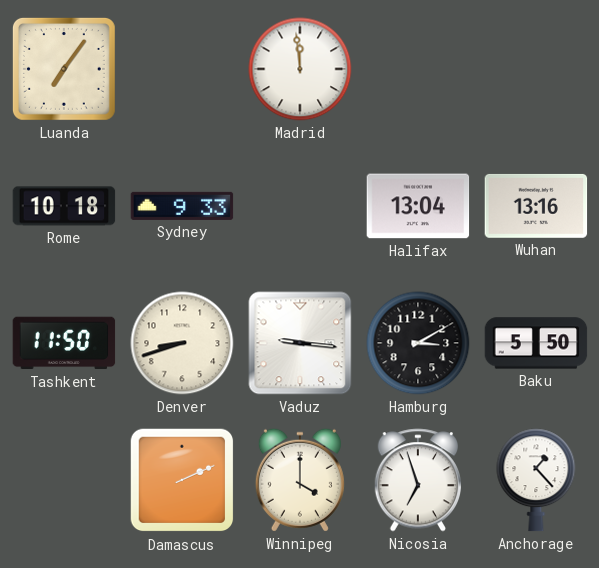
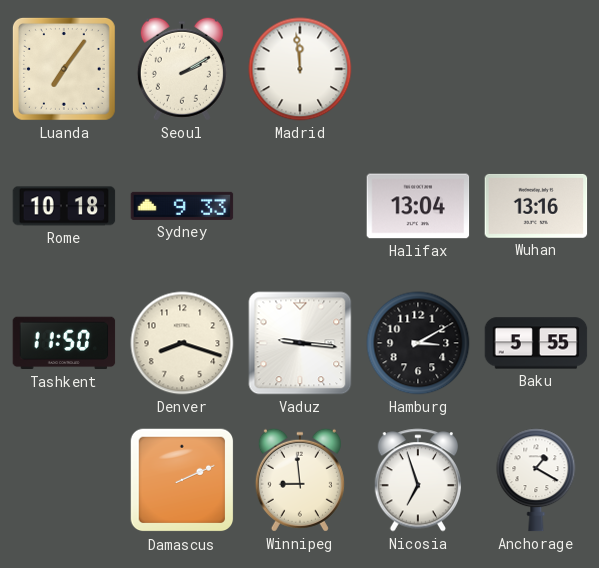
Seoul: none -> 2:10 (182, 69)
Denver: 8:42 -> 8:18 (182, 343)
Baku: 5:50 -> 5:55 (536, 343)
Winnipeg: 4:00 -> 8:59 (300, 480)
Anchorage: 1:23 -> 1:20 (536, 480)
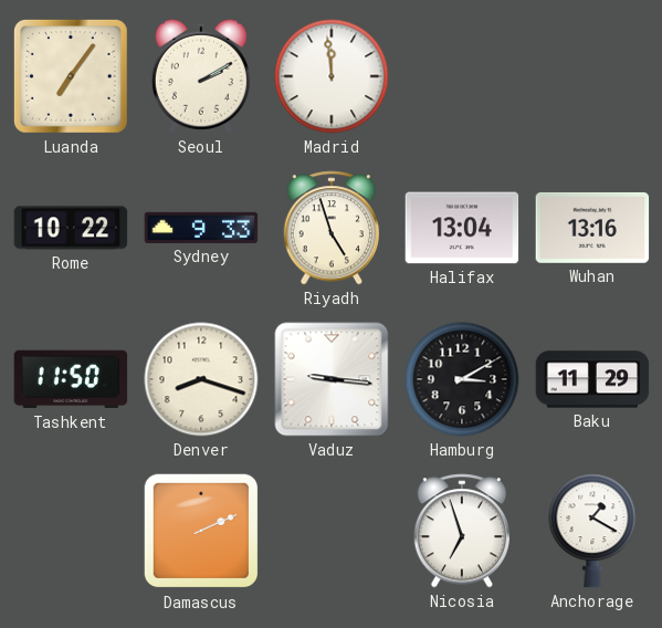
Rome: 10:18 -> 10:22 (71, 228)
Riyadh: none -> 4:57 (330, 228)
Baku: 5:55 -> 11:29 (592, 379)
Winnipeg: 8:59 -> none (300, 480)
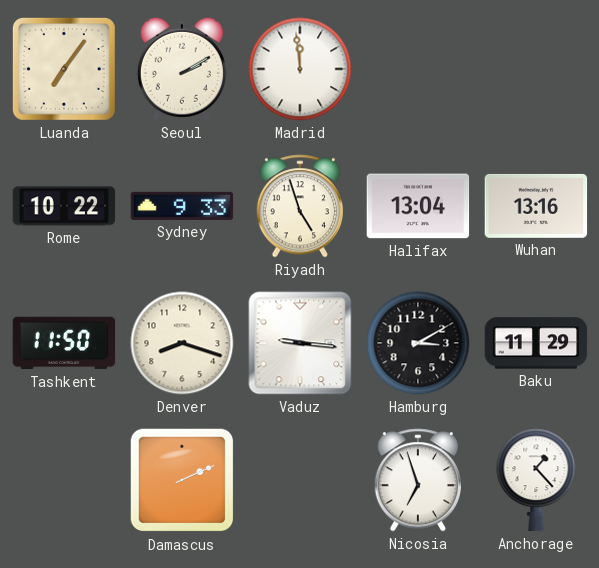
Anchorage: 1:20 -> 1:23 (536, 480)
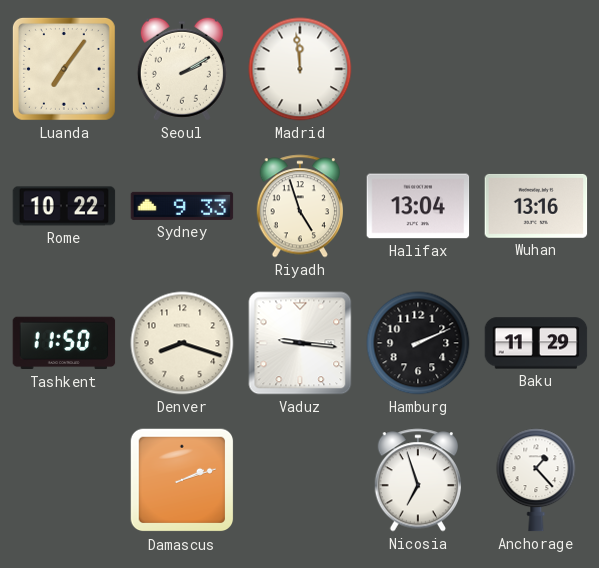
Hamburg: 3:10 -> 2:11 (418, 343)
Damascus: 2:11 -> 2:12 (182, 480)
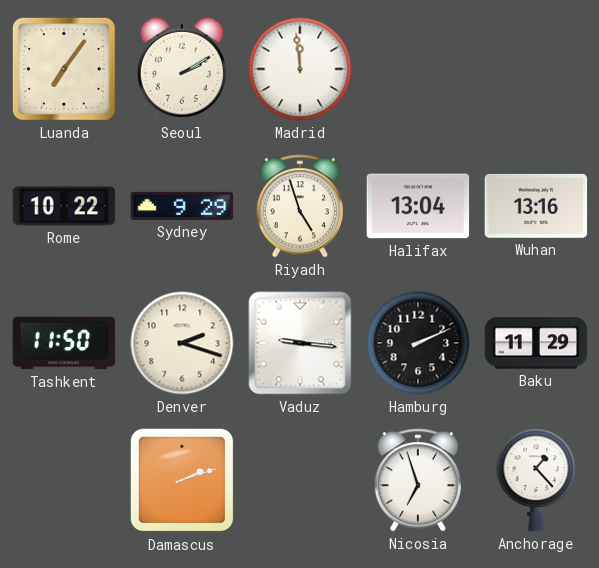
Sydney: 9:33 -> 9:29 (182, 206)
Denver: 8:18 -> 2:18 (182, 343)
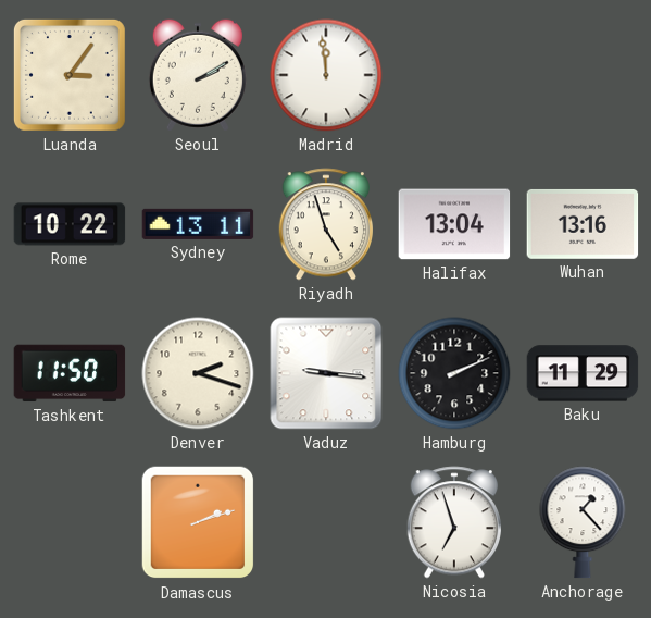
Luanda: 7:06 -> 3:06 (70, 75)
Sydney: 9:29 -> 13:11 (198, 224)
